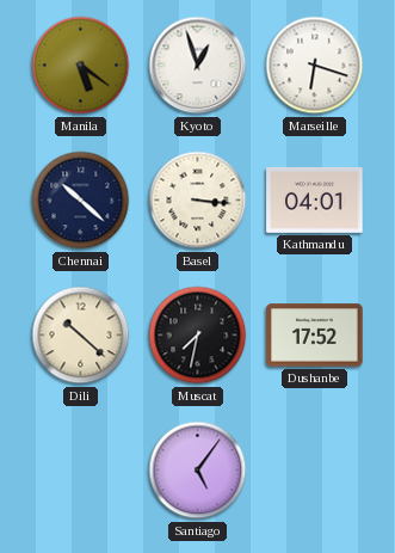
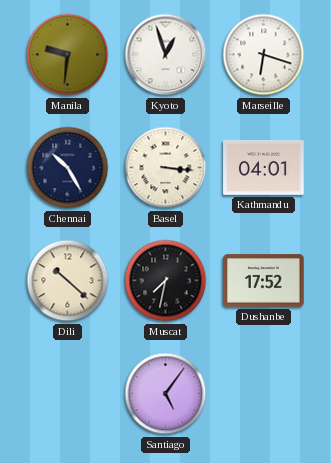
Manila: 5:21 -> 9:31 (68, 55)
Chennai: 10:22 -> 10:25 (68, 168)
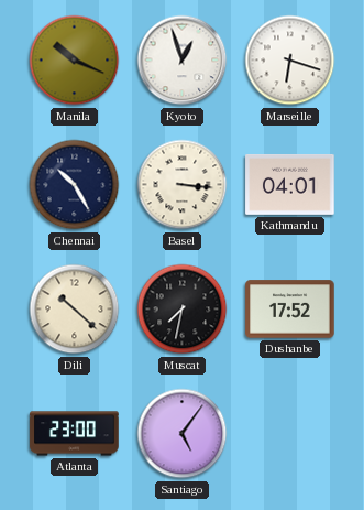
Manila: 9:31 -> 10:19 (75, 61)
Atlanta: none -> 23:00 (75, 434)
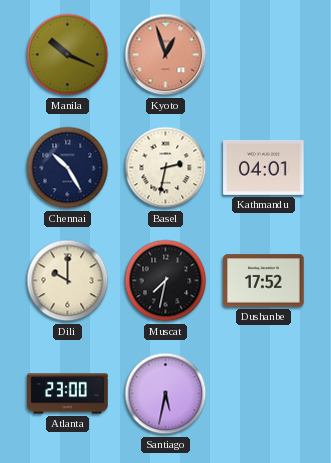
Kyoto dial: white -> salmon (166, 55)
Marseille: 6:18 -> none (290, 61)
Basel: 3:16 -> 2:32 (166, 168)
Dili: 10:22 -> 10:00 (68, 281)
Santiago: 5:06 -> 5:32 (166, 394)
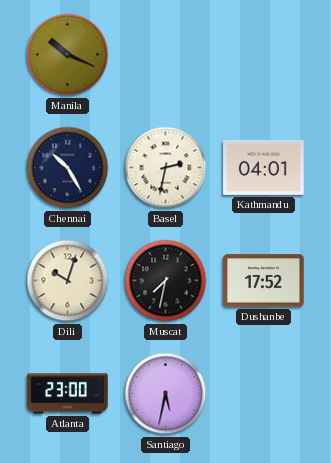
Kyoto: 12:57 -> none (166, 55)
Dili: 10:00 -> 10:03 (68, 281)
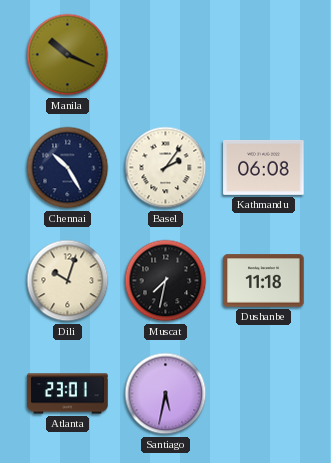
Basel: 2:32 -> 2:06 (166, 168)
Kathmandu: 04:01 -> 06:08 (264, 167)
Dushanbe: 17:52 -> 11:18 (264, 281)
Atlanta: 23:00 -> 23:01 (68, 394)
